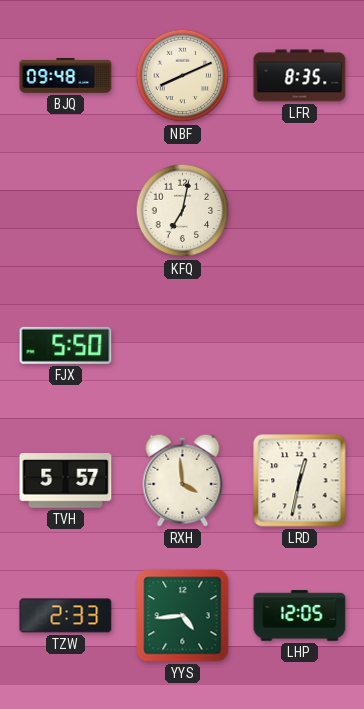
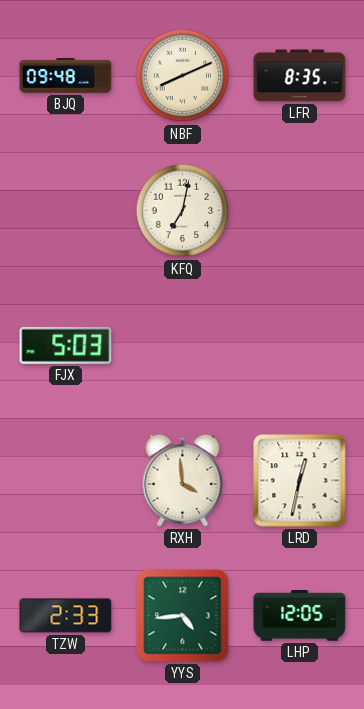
FJX: 5:50 -> 5:03 (66, 345)
TVH: 5:57 -> none (66, 481)
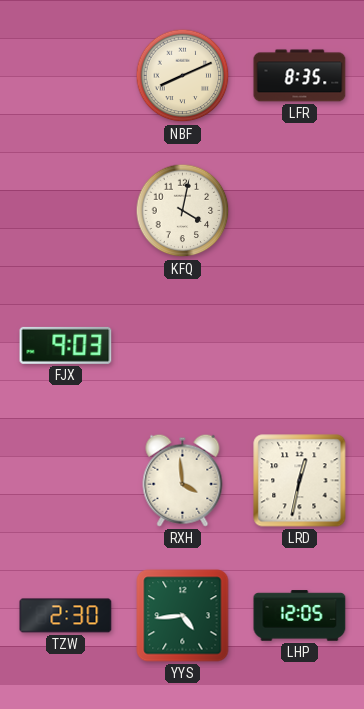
BJQ: 09:48 -> none (66, 76)
KFQ: 7:02 -> 4:02 (183, 211)
FJX: 5:03 -> 9:03 (66, 345)
TZW: 2:33 -> 2:30 (66, 616)
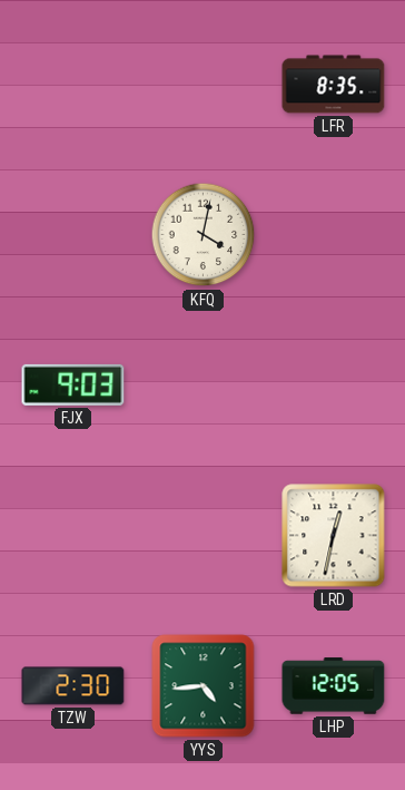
NBF: 8:11 -> none (183, 76)
RXH: 3:59 -> none (183, 480)
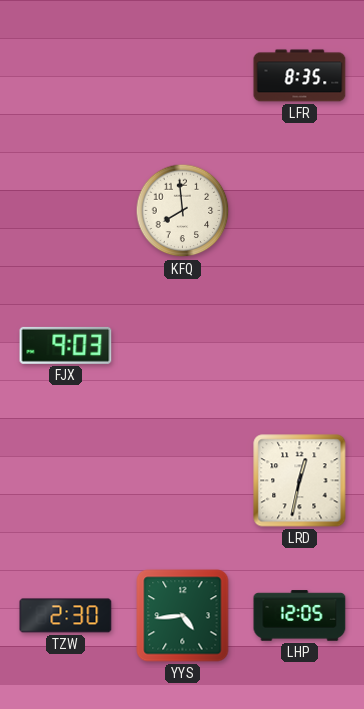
KFQ: 4:02 -> 7:59 (183, 211)
